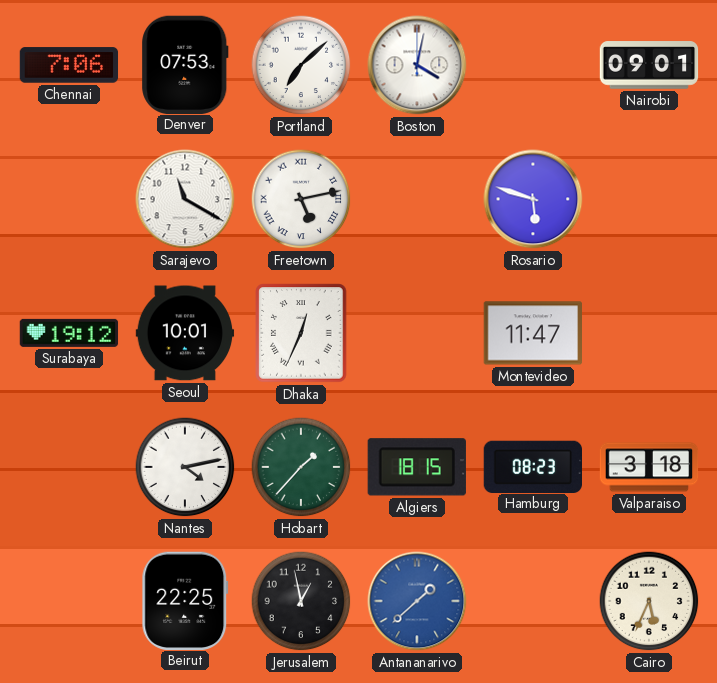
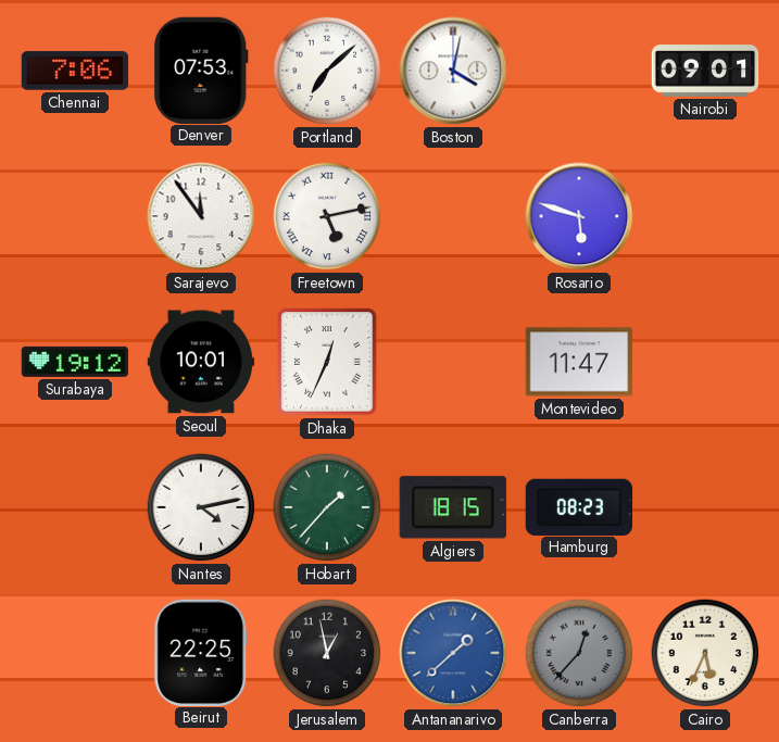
Sarajevo: 11:20 -> 11:54 (201, 216)
Valparaiso: 3:18 -> none (649, 467)
Canberra: none -> 12:37 (579, 653)
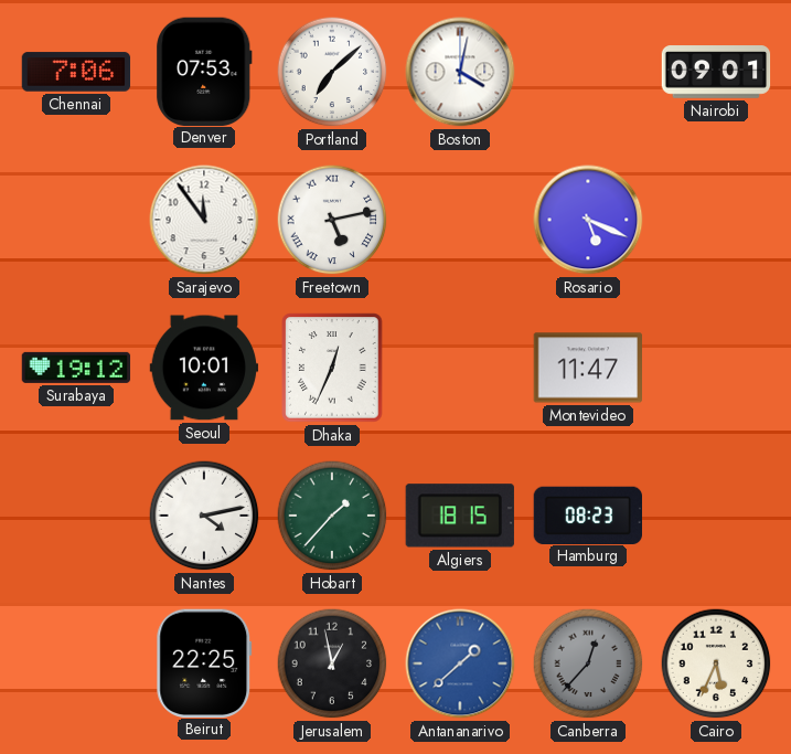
Rosario: 5:48 -> 5:19 (588, 220)
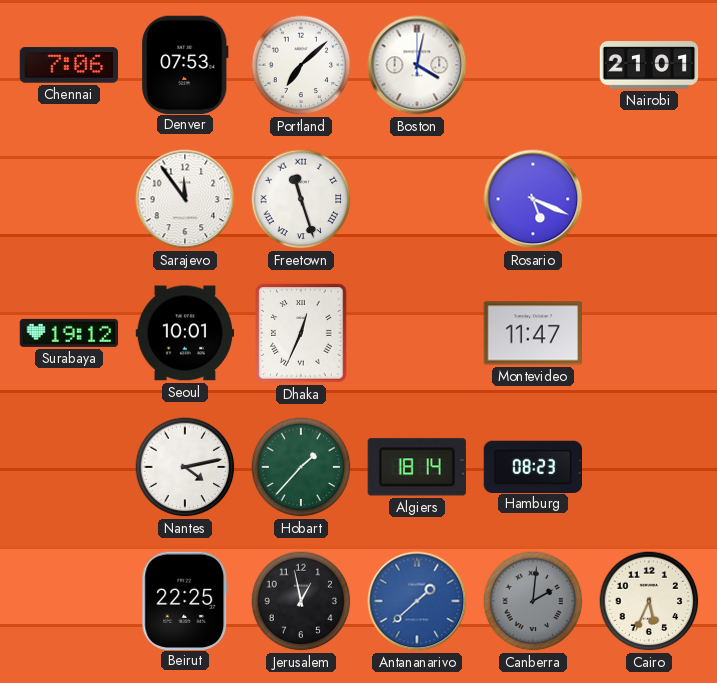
Nairobi: 09:01 -> 21:01 (649, 65)
Freetown: 5:13 -> 11:27 (301, 199)
Algiers: 18:15 -> 18:14 (417, 467)
Canberra: 12:37 -> 2:01 (533, 601)
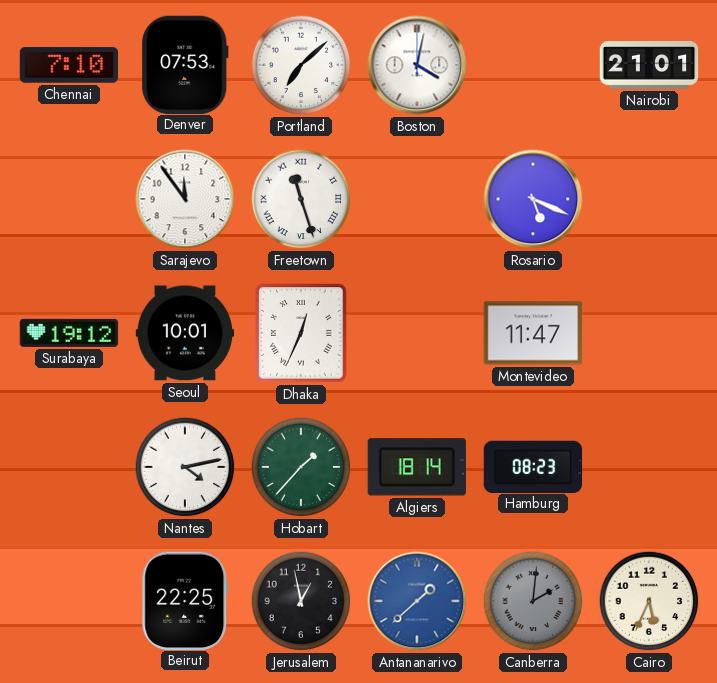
Chennai: 7:06 -> 7:10 (69, 65)
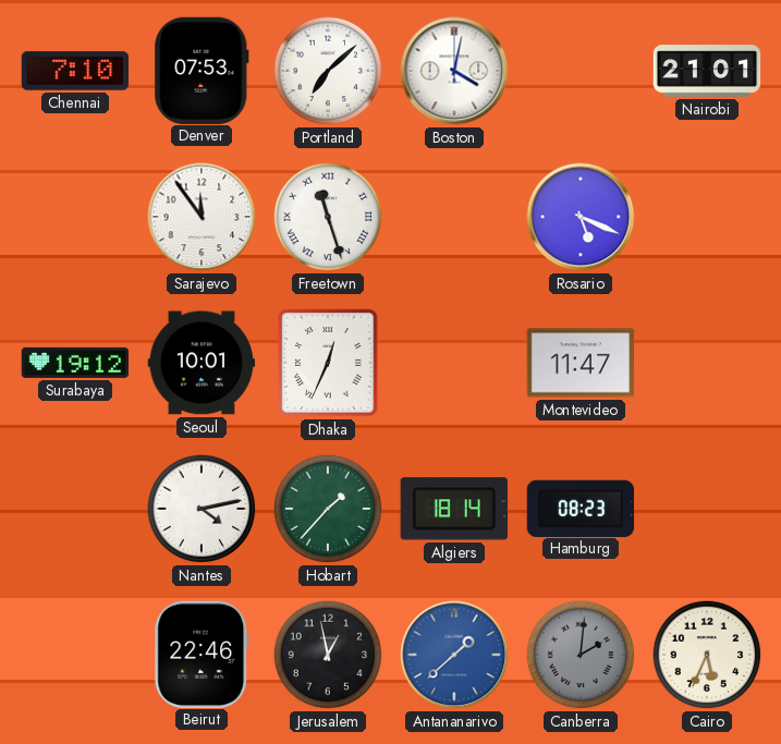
Beirut: 22:25 -> 22:46 (202, 654)
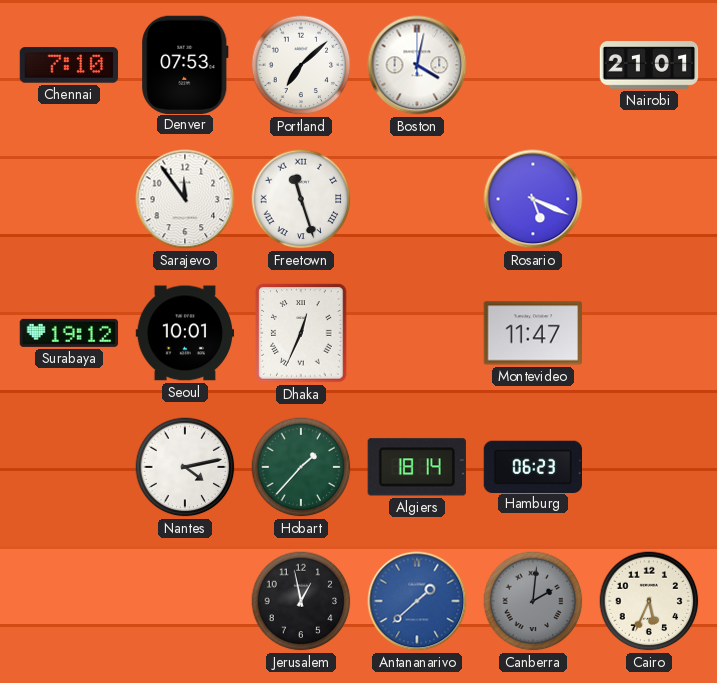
Hamburg: 08:23 -> 06:23 (532, 466)
Beirut: 22:46 -> none (202, 654)
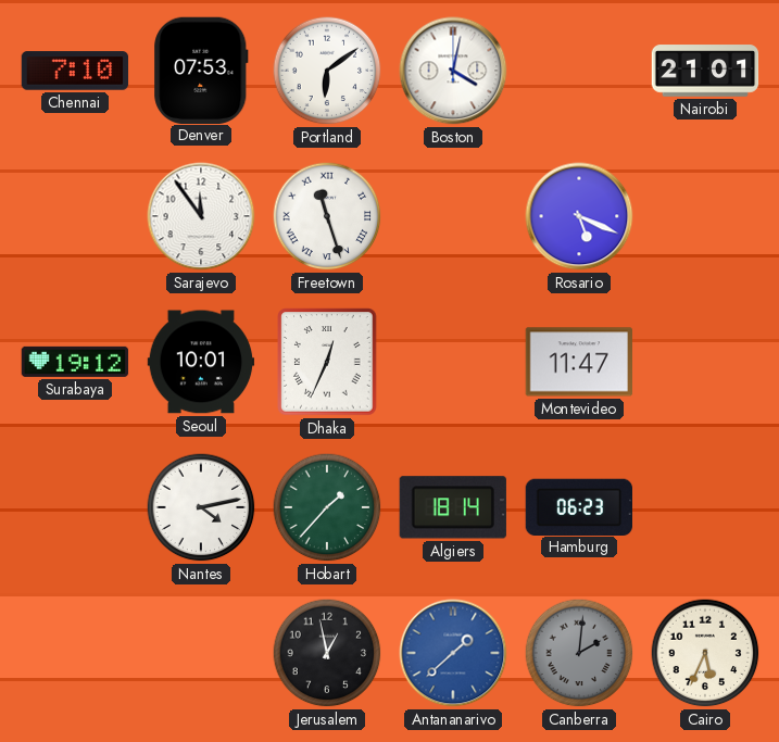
Portland: 7:08 -> 6:09 (327, 71)
